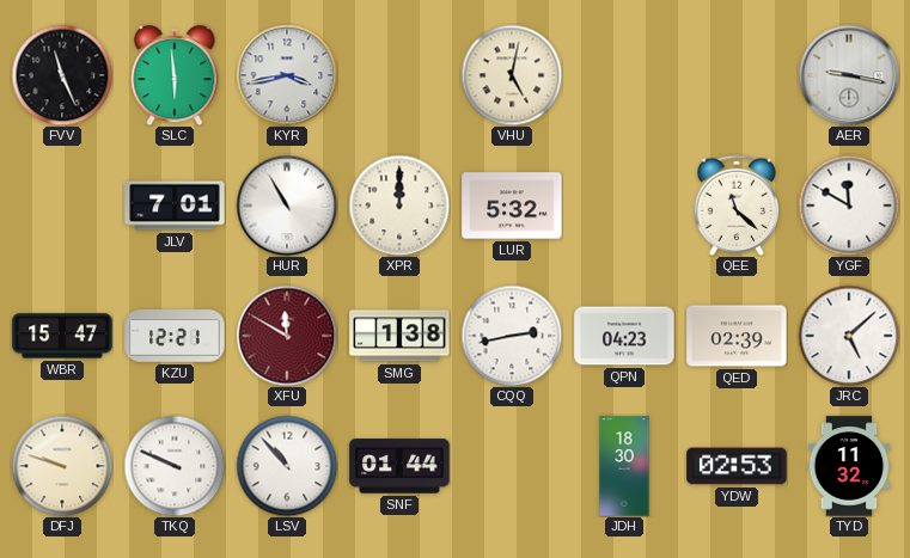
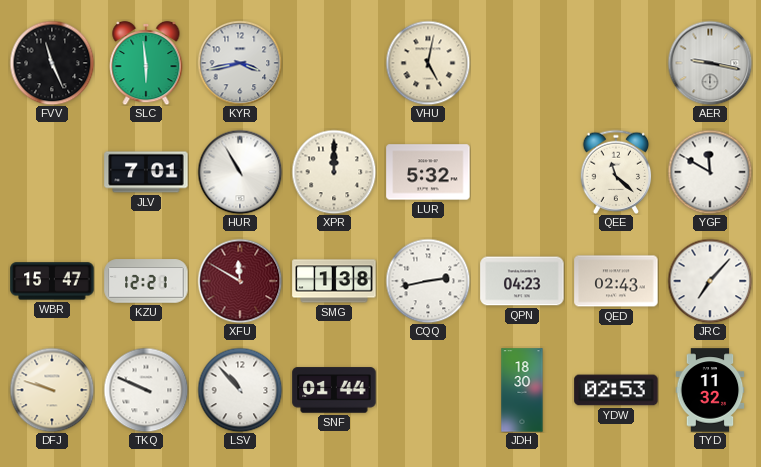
QED: 02:39 -> 02:43 (616, 281)
JRC: 5:08 -> 7:07 (710, 281)
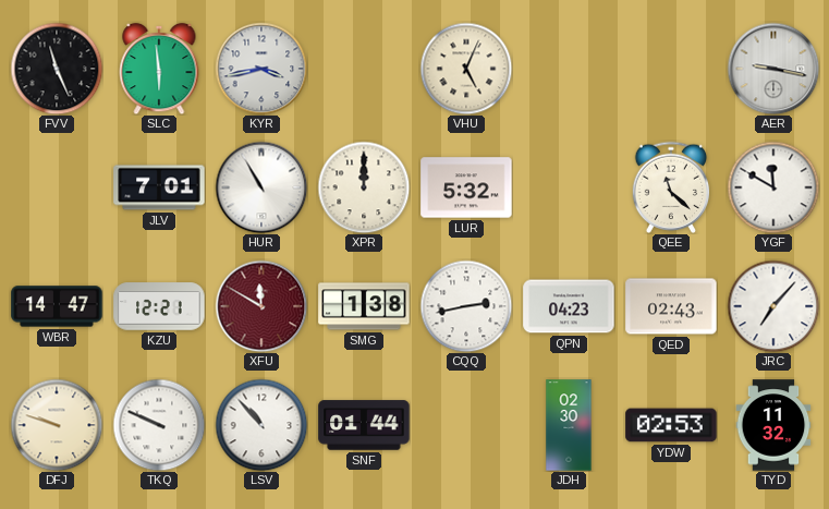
VHU: 5:02 -> 5:04 (466, 69)
WBR: 15:47 -> 14:47 (57, 306)
JDH: 18:30 -> 02:30 (569, 425)
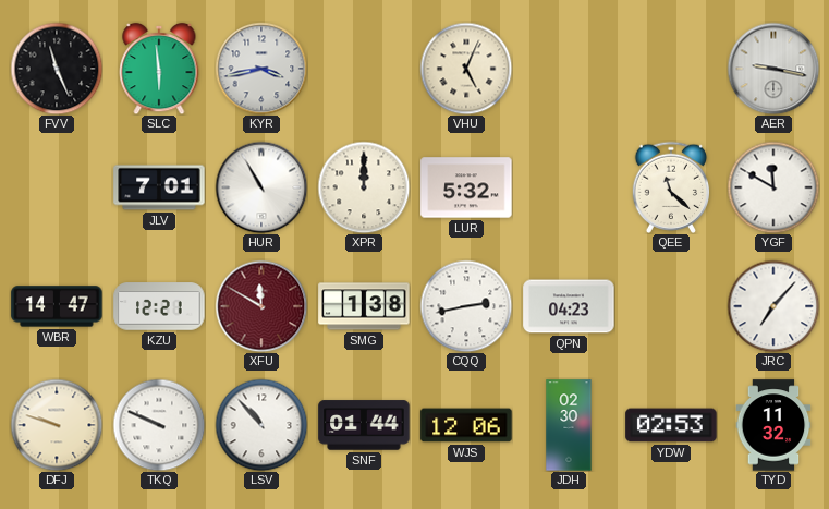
QED: 02:43 -> none (671, 306)
WJS: none -> 12:06 (466, 425)
